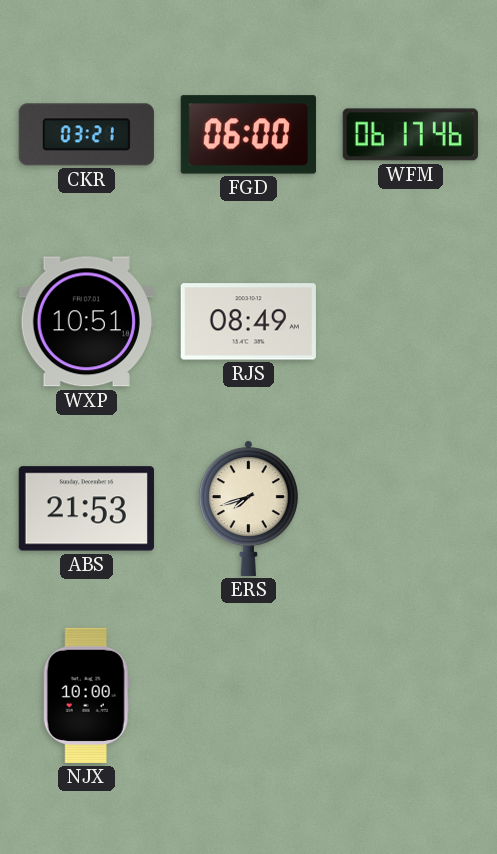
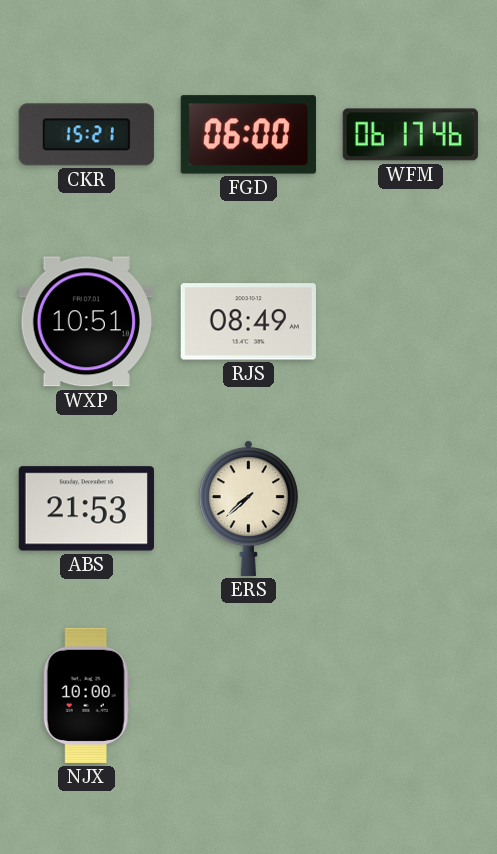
CKR: 03:21 -> 15:21 (86, 135)
ERS: 7:42 -> 7:38 (248, 508)
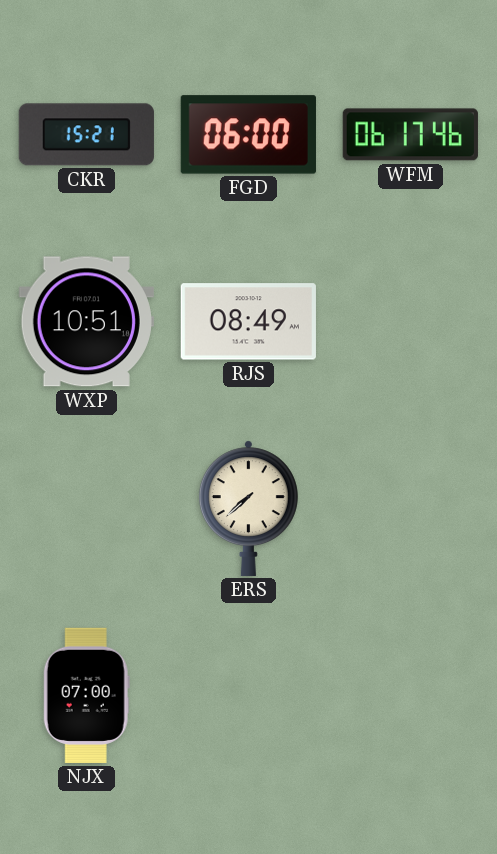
ABS: 21:53 -> none (86, 509)
NJX: 10:00 -> 07:00 (86, 695)
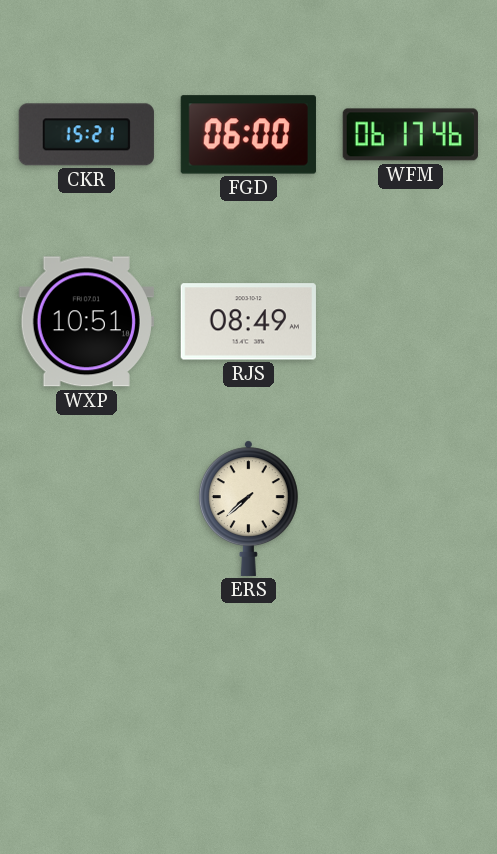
NJX: 07:00 -> none (86, 695)
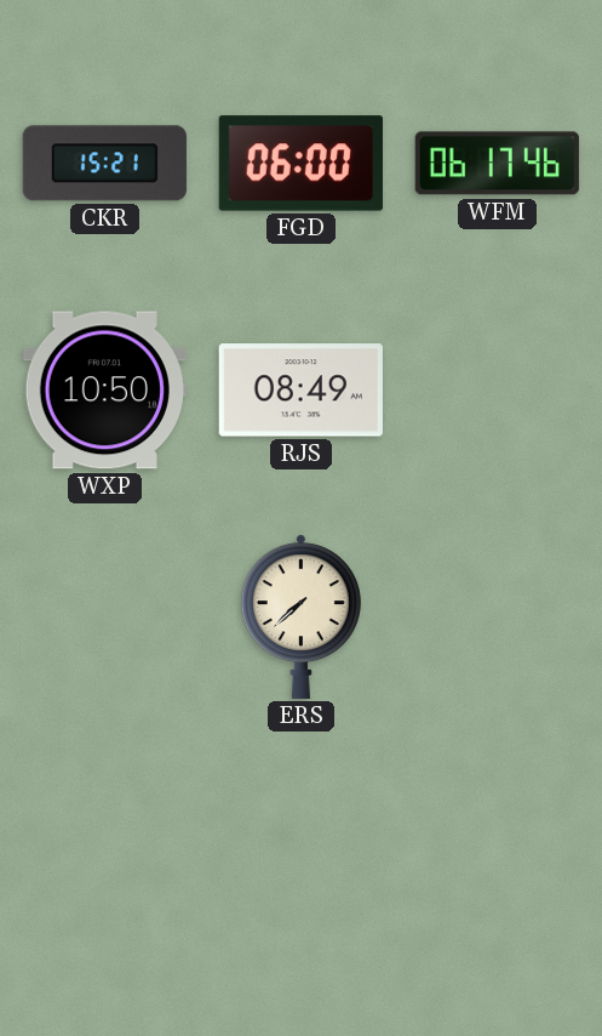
WXP: 10:51 -> 10:50 (104, 391)
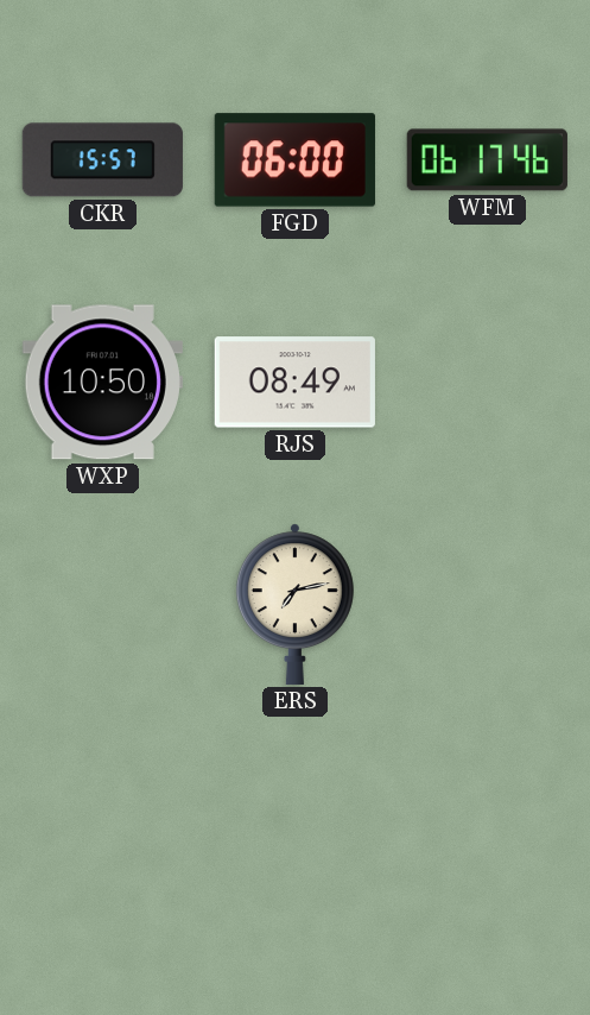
CKR: 15:21 -> 15:57 (102, 160)
ERS: 7:38 -> 7:13 (294, 604)
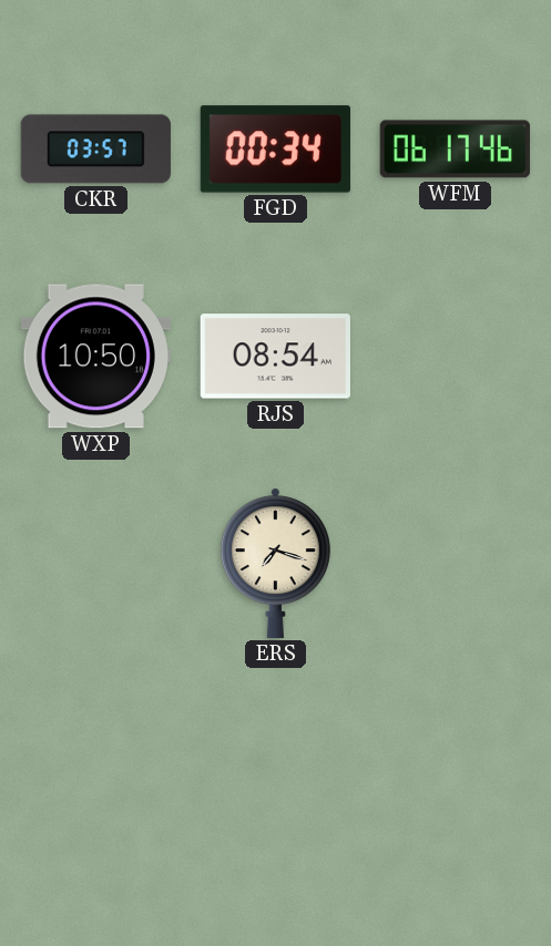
CKR: 15:57 -> 03:57 (95, 150)
FGD: 06:00 -> 00:34 (275, 150)
RJS: 08:49 -> 08:54 (275, 357)
ERS: 7:13 -> 7:18 (275, 563)
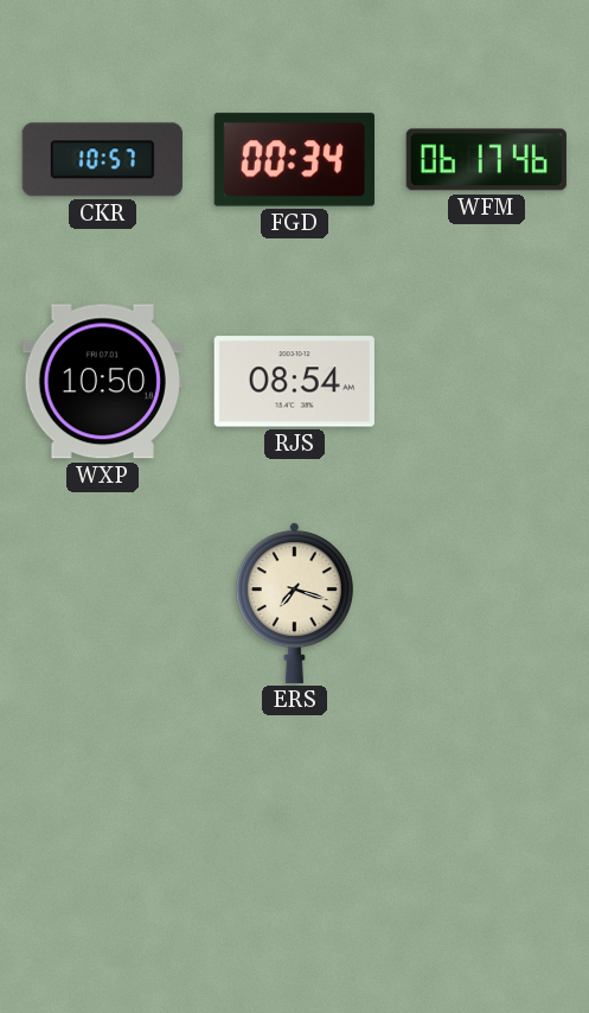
CKR: 03:57 -> 10:57 (102, 160)
